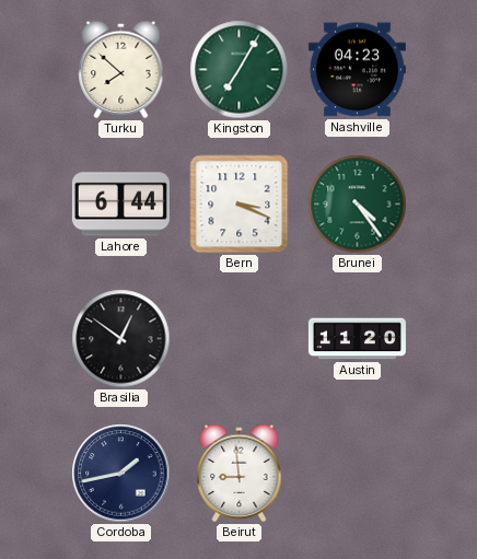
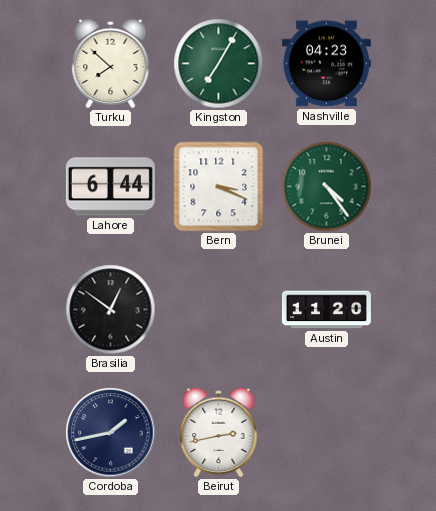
Beirut: 8:59 -> 2:43 (219, 433)
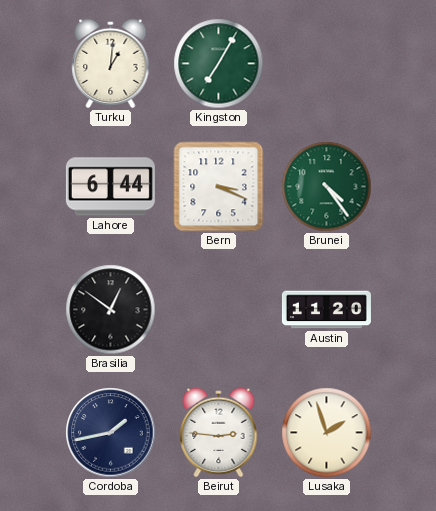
Turku: 7:52 -> 1:01 (111, 64)
Nashville: 04:23 -> none (326, 64)
Beirut: 2:43 -> 2:46 (219, 433)
Lusaka: none -> 1:57 (327, 433)
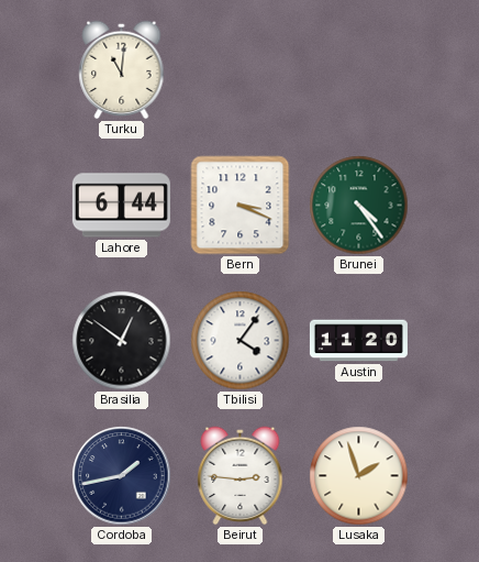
Turku: 1:01 -> 11:01 (122, 70)
Kingston: 7:05 -> none (219, 64)
Tbilisi: none -> 4:06 (241, 341)
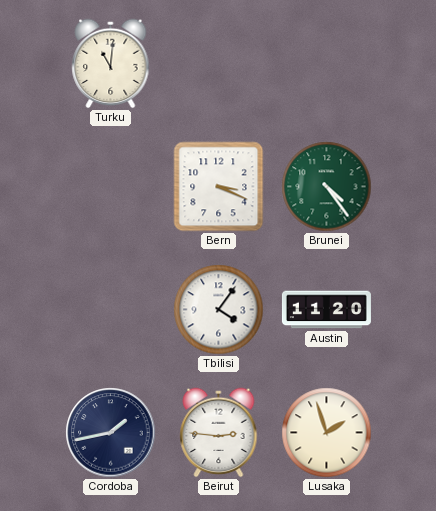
Lahore: 6:44 -> none (121, 206)
Brasilia: 12:51 -> none (122, 341)
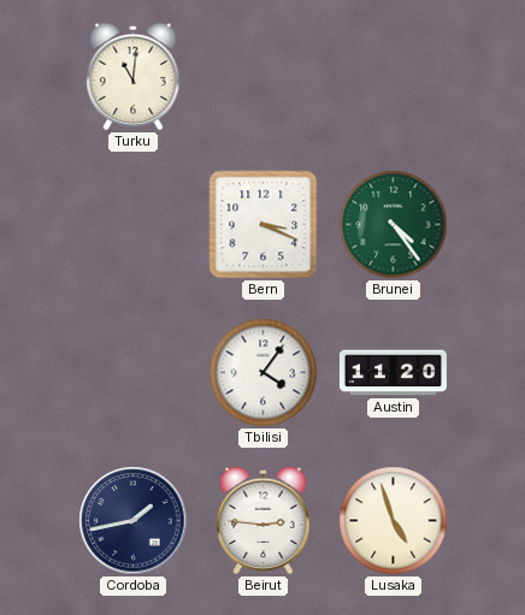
Lusaka: 1:57 -> 4:57 (394, 521)
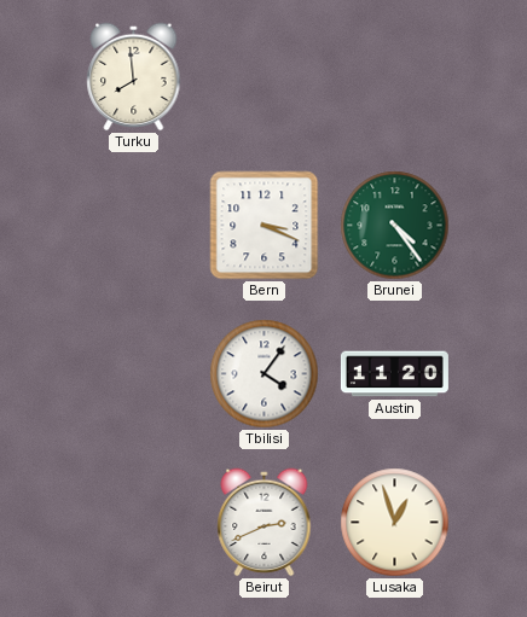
Turku: 11:01 -> 7:59 (134, 77)
Cordoba: 1:43 -> none (134, 521)
Beirut: 2:46 -> 2:41 (265, 523)
Lusaka: 4:57 -> 12:57 (395, 523)
